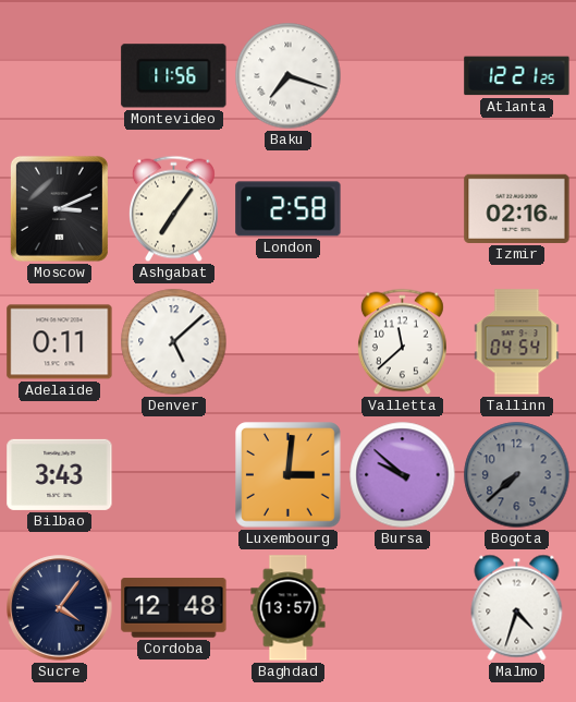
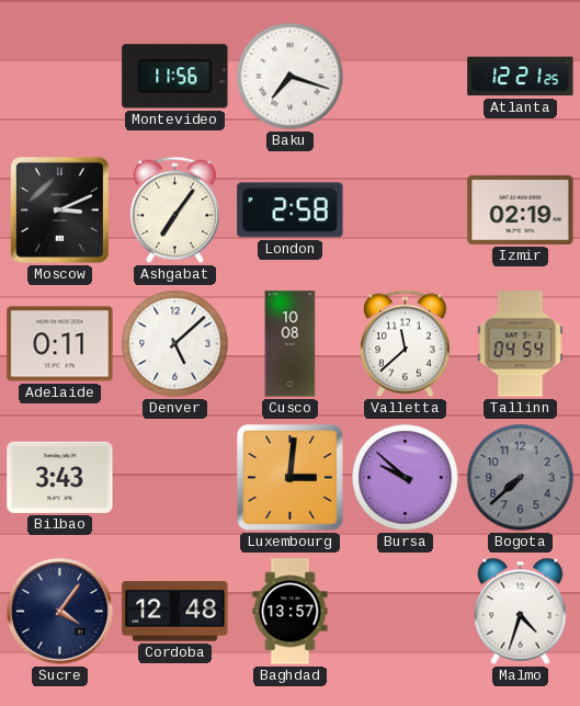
Izmir: 02:16 -> 02:19 (521, 209)
Cusco: none -> 10:08 (291, 344)
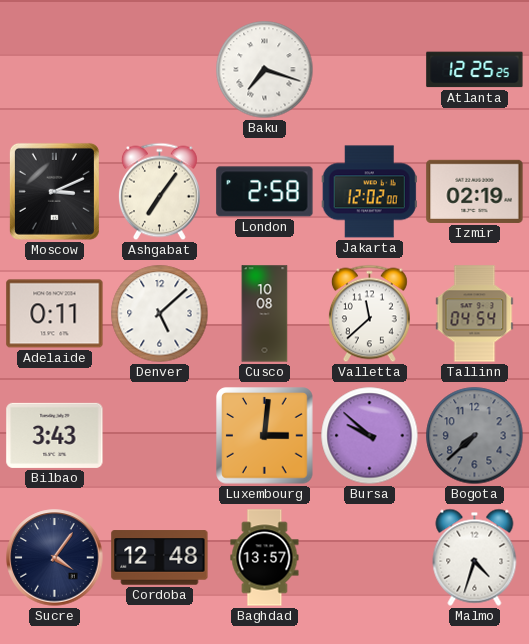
Montevideo: 11:56 -> none (175, 77)
Atlanta: 12:21 -> 12:25 (475, 70)
Jakarta: none -> 12:02 (369, 192)
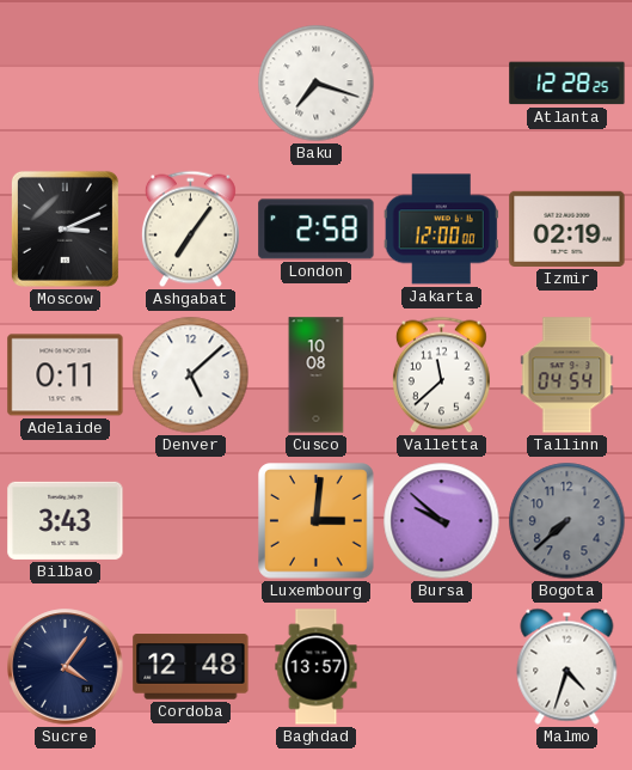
Atlanta: 12:25 -> 12:28 (567, 84)
Jakarta: 12:02 -> 12:00 (441, 230)
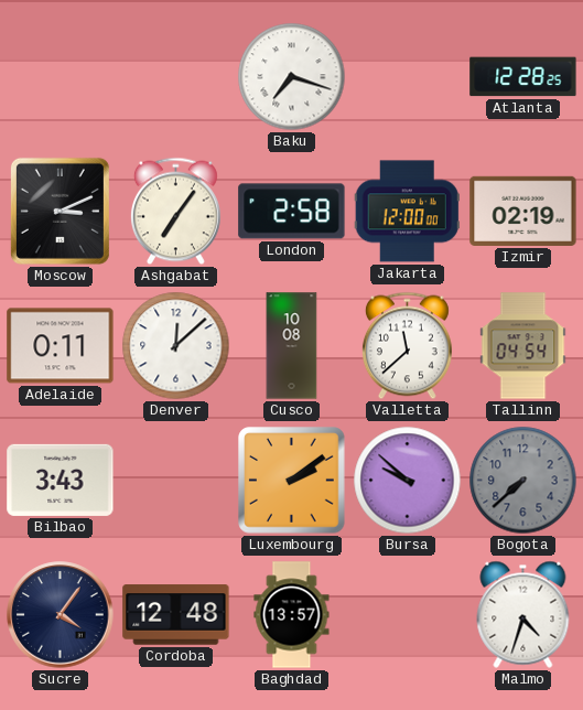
Denver: 5:08 -> 12:08 (176, 346)
Luxembourg: 3:01 -> 2:09 (292, 481)
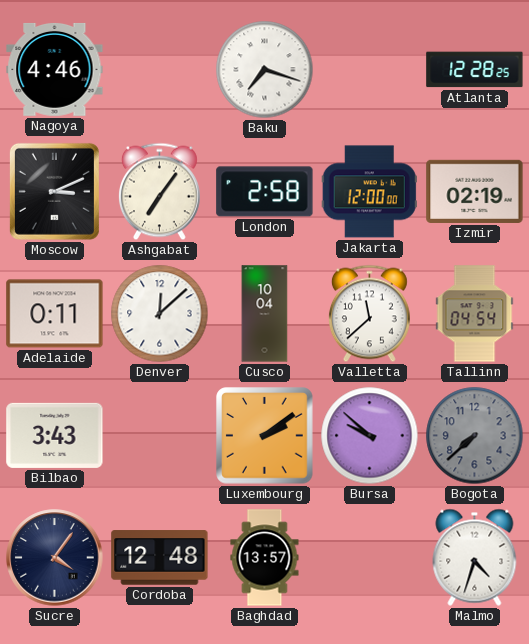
Nagoya: none -> 4:46 (55, 69)
Cusco: 10:08 -> 10:04 (265, 314)
